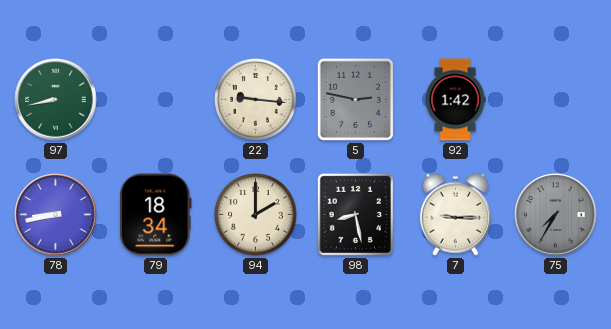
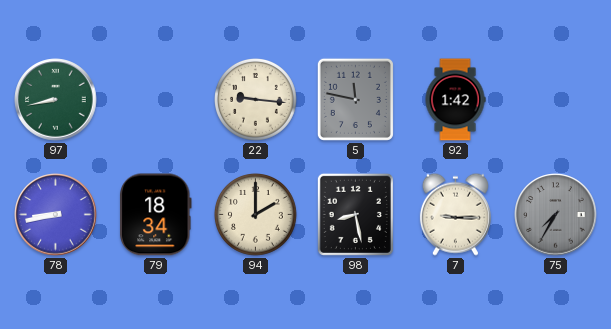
5: 2:47 -> 11:47 (355, 99)
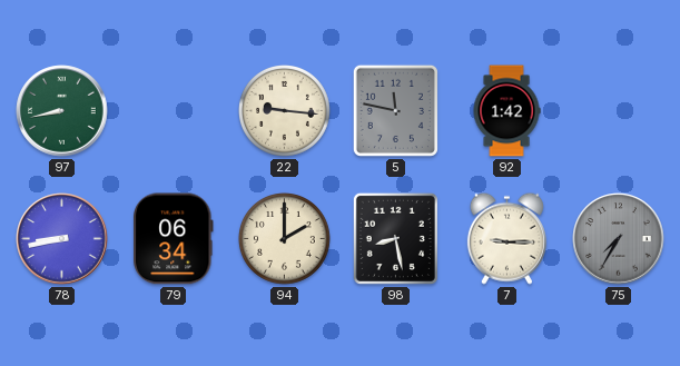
79: 18:34 -> 06:34 (174, 239)
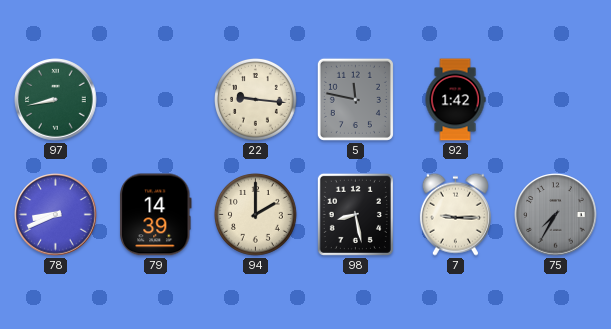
78: 8:43 -> 8:41 (56, 215)
79: 06:34 -> 14:39 (156, 215)
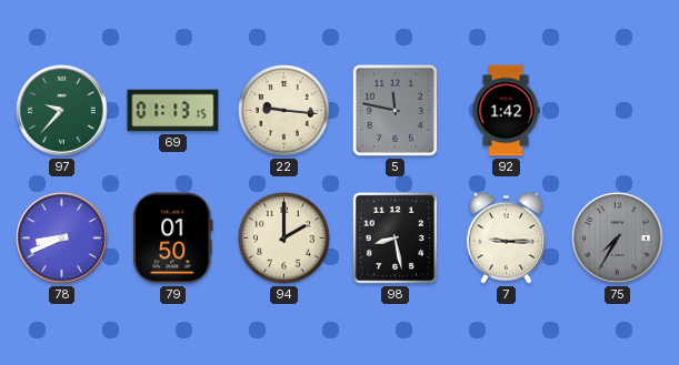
97: 8:43 -> 9:37 (62, 111)
69: none -> 01:13 (173, 111)
79: 14:39 -> 01:50 (173, 239)
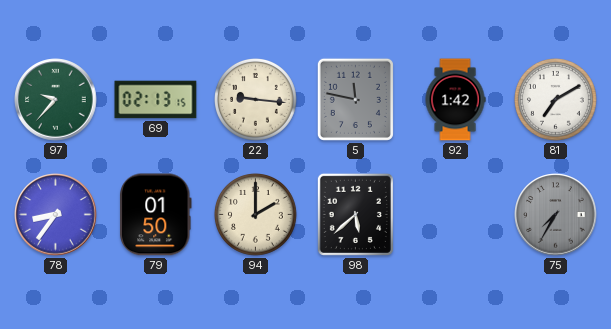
69: 01:13 -> 02:13 (156, 100)
81: none -> 7:10 (556, 100)
78: 8:41 -> 8:36 (56, 215)
98: 8:28 -> 5:38 (355, 214)
7: 9:15 -> none (506, 237)
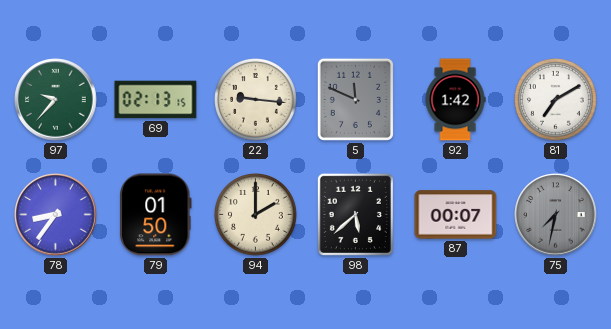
5: 11:47 -> 11:49 (355, 99)
87: none -> 00:07 (456, 215)
75: 7:35 -> 7:32 (556, 215)
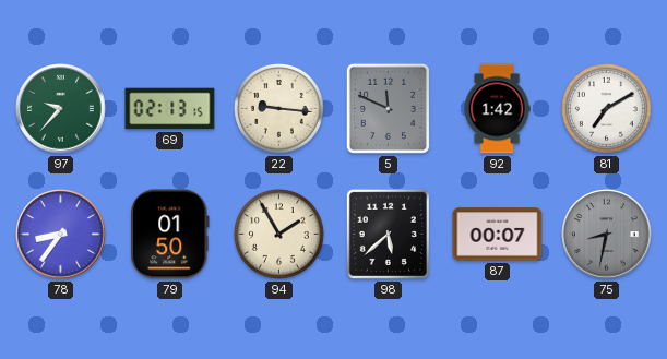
94: 2:00 -> 1:55 (279, 235)
75: 7:32 -> 8:32 (607, 235)
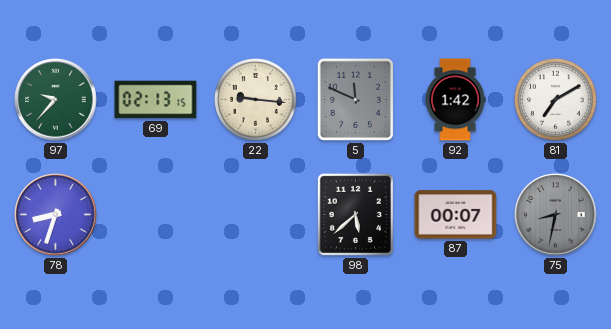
78: 8:36 -> 8:33 (56, 215)
79: 01:50 -> none (170, 235)
94: 1:55 -> none (279, 235)
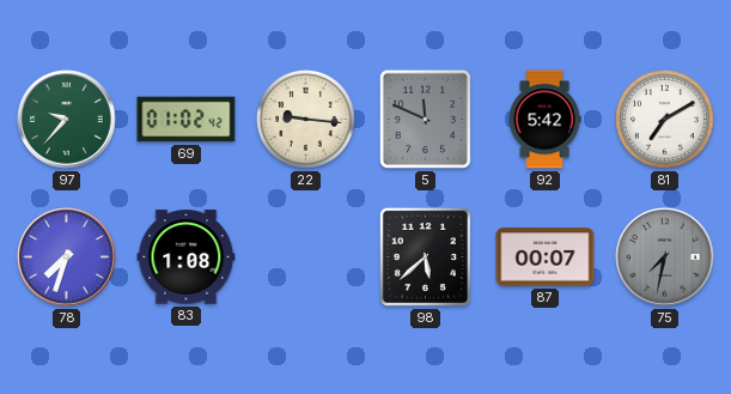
69: 02:13 -> 01:02 (187, 120)
92: 1:42 -> 5:42 (544, 120)
78: 8:33 -> 7:33 (67, 257)
83: none -> 1:08 (187, 257)
75: 8:32 -> 7:32 (665, 257)
